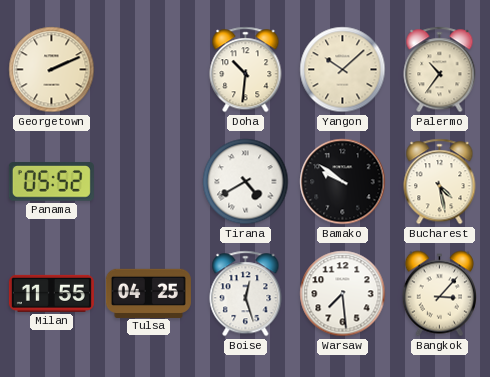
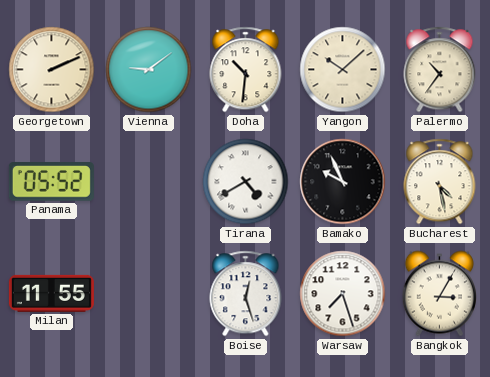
Vienna: none -> 9:09 (149, 70)
Bamako: 9:51 -> 9:56 (343, 182)
Tulsa: 04:25 -> none (148, 293)
Warsaw: 7:29 -> 7:27 (343, 294)
Bangkok: 3:07 -> 3:05 (439, 294)
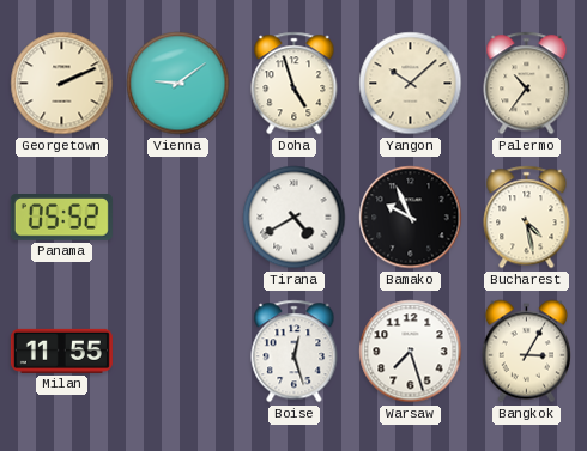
Doha: 10:31 -> 4:57 (295, 84)
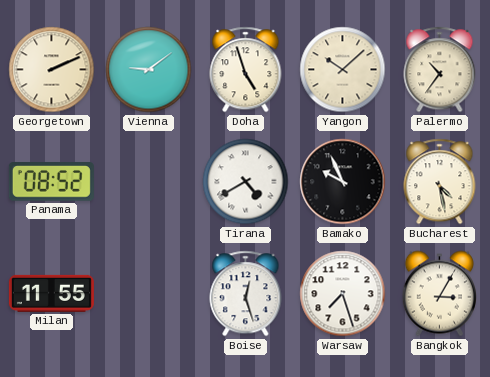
Panama: 05:52 -> 08:52 (51, 182)
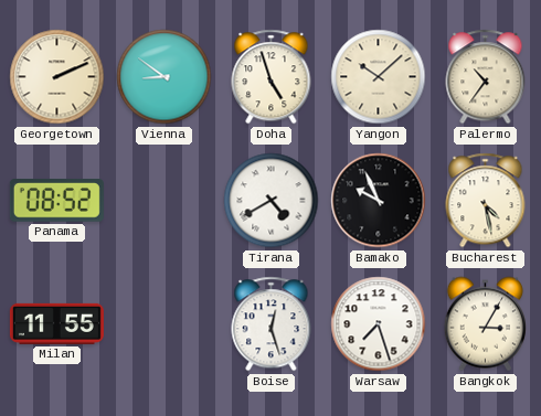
Vienna: 9:09 -> 8:51 (165, 77)
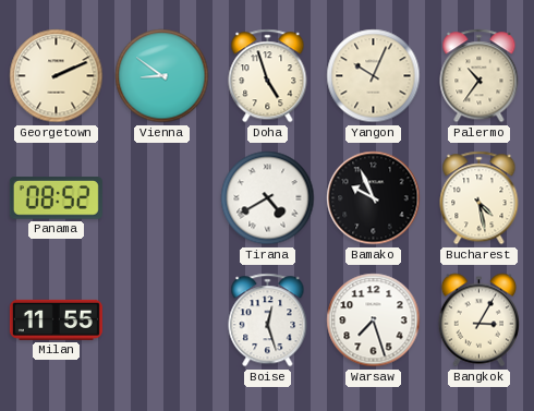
Yangon: 10:08 -> 10:04 (374, 76)
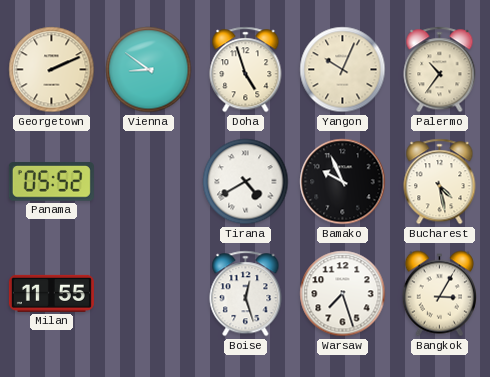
Panama: 08:52 -> 05:52 (51, 182)
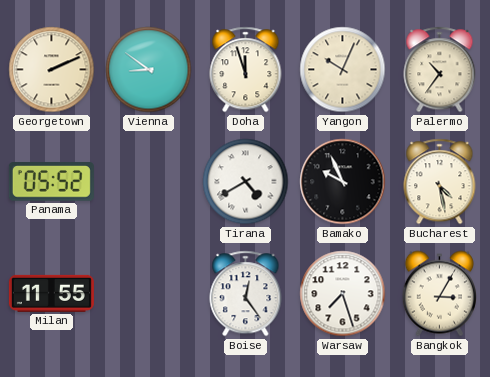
Doha: 4:57 -> 11:57 (246, 70)
Boise: 12:27 -> 12:24 (246, 294)
